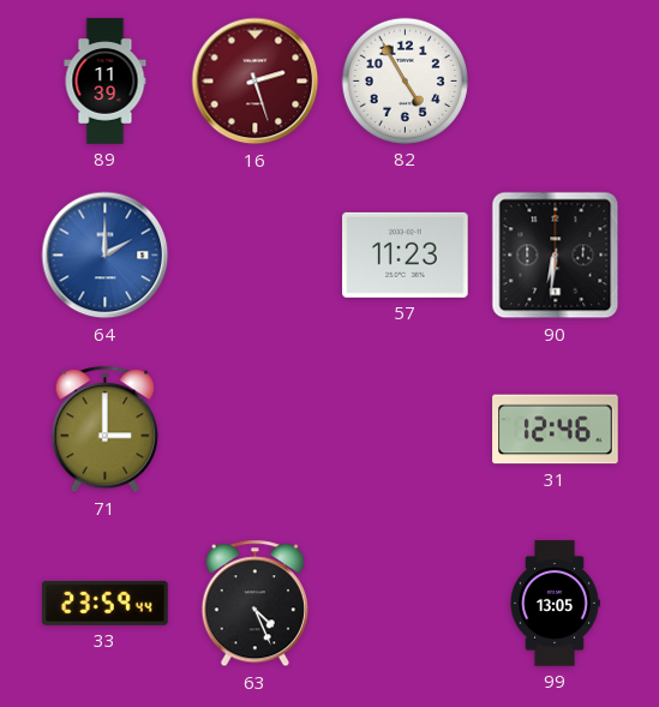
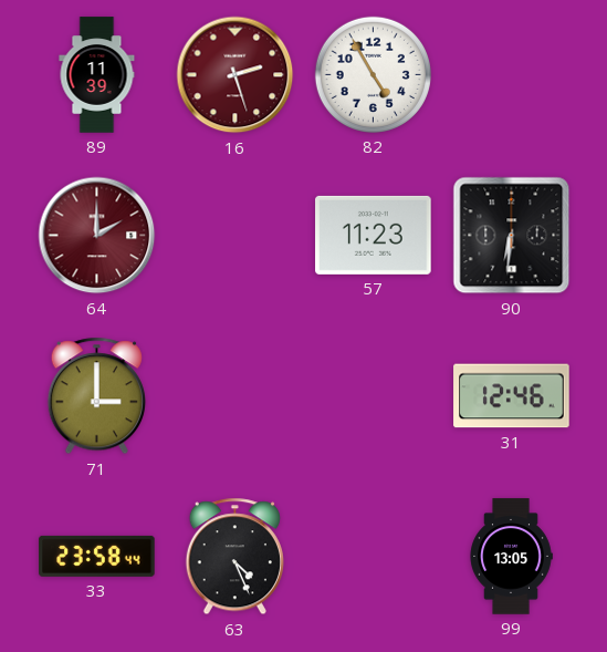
64 dial: blue -> burgundy (97, 236)
33: 23:59 -> 23:58 (97, 556)
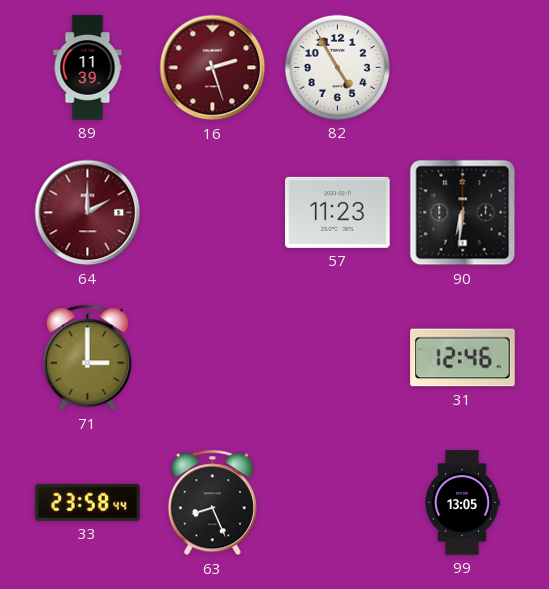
63: 4:26 -> 8:26 (212, 503)
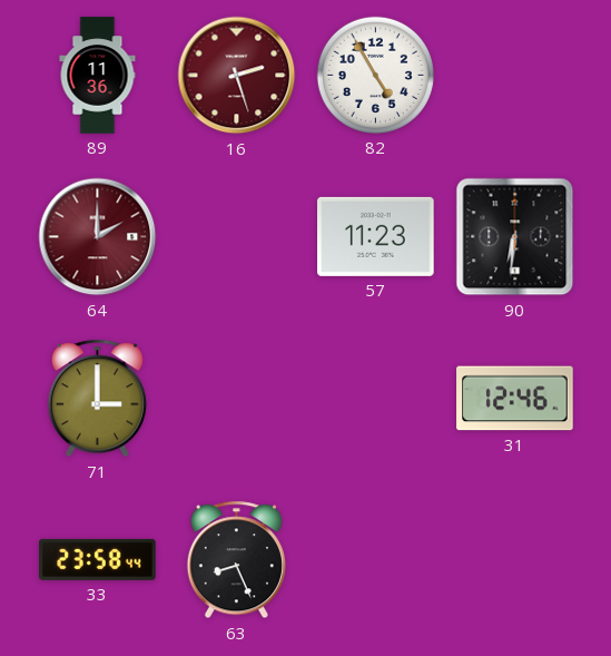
89: 11:39 -> 11:36 (98, 76)
99: 13:05 -> none (462, 503)
